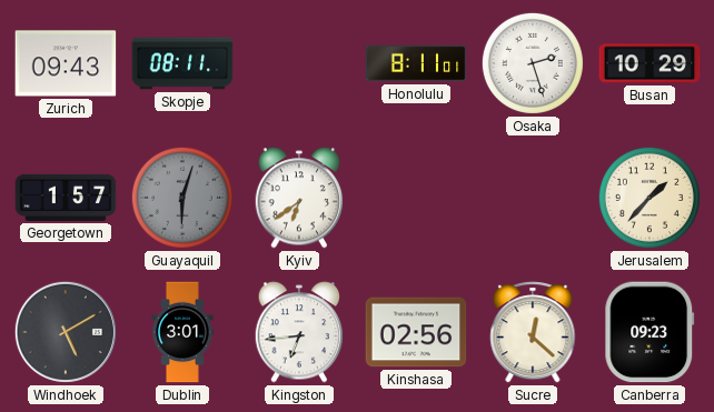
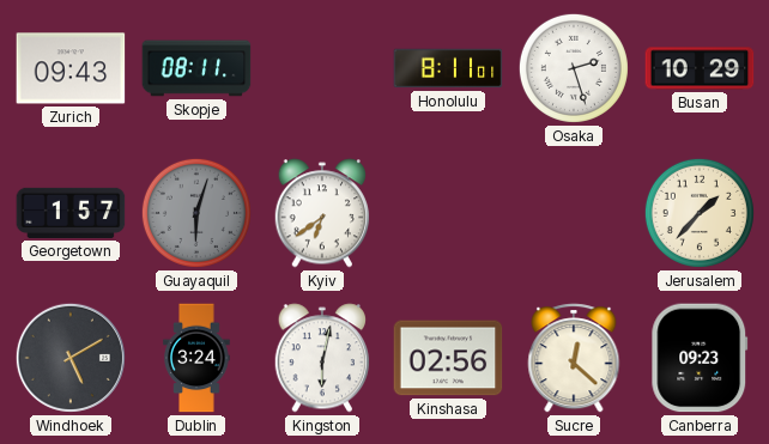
Dublin: 3:01 -> 3:24 (196, 358)
Kingston: 6:44 -> 6:02 (322, 358)
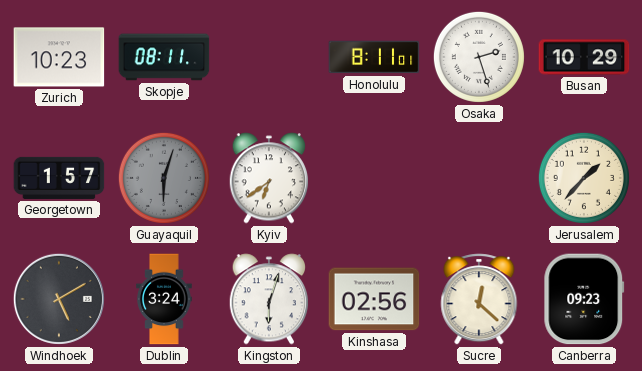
Zurich: 09:43 -> 10:23 (59, 57)
Kingston: 6:02 -> 6:03 (269, 299)
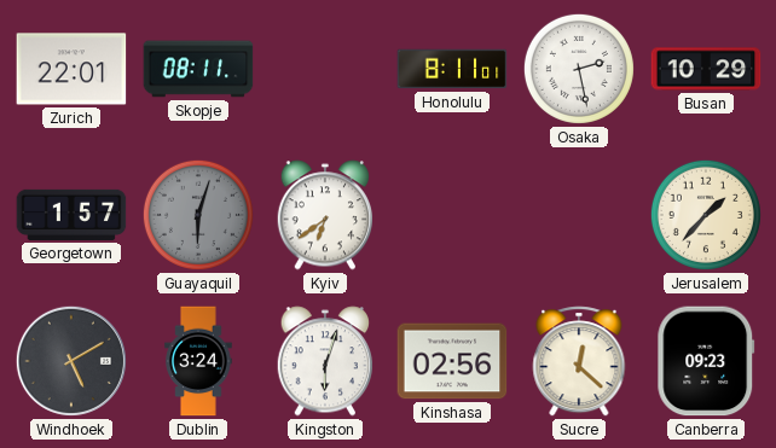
Zurich: 10:23 -> 22:01 (71, 69)
Osaka: 2:27 -> 2:28 (579, 69)
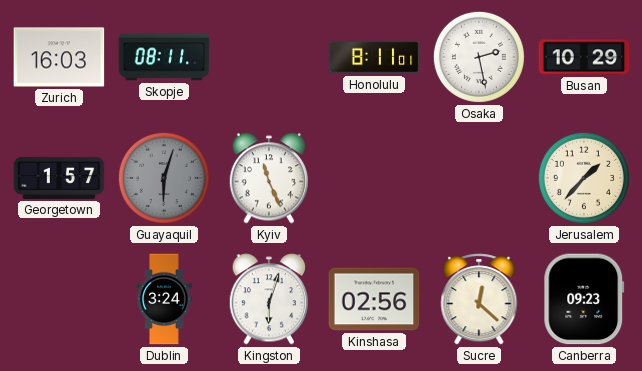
Zurich: 22:01 -> 16:03 (59, 57)
Kyiv: 6:39 -> 11:26 (269, 178)
Windhoek: 5:10 -> none (71, 361)
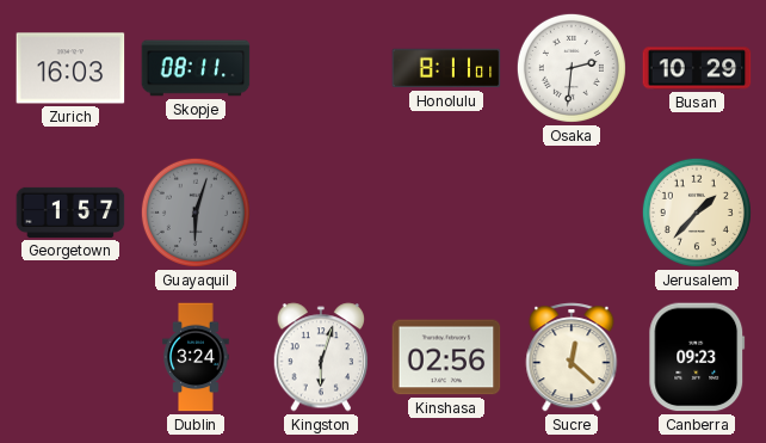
Osaka: 2:28 -> 2:31 (572, 68)
Kyiv: 11:26 -> none (269, 178)
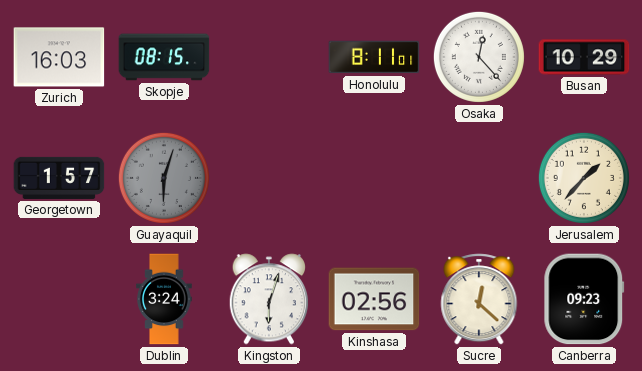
Skopje: 08:11 -> 08:15 (164, 57)
Osaka: 2:31 -> 12:23 (479, 57)
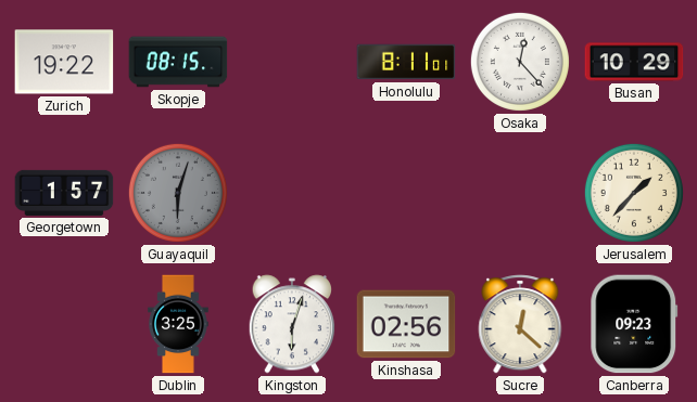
Zurich: 16:03 -> 19:22 (64, 62)
Dublin: 3:24 -> 3:25 (178, 324)
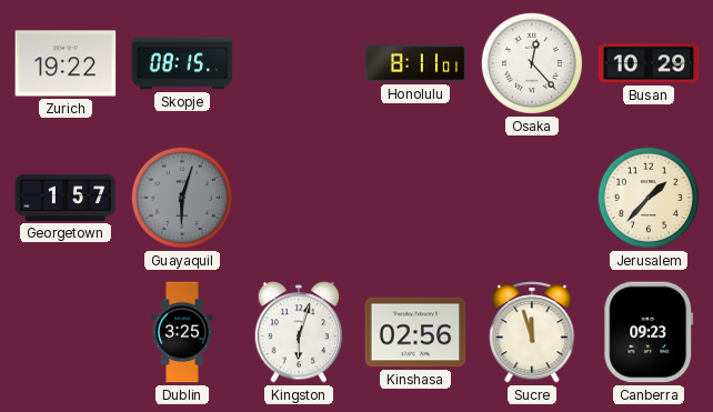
Sucre: 12:22 -> 11:57 (532, 332)
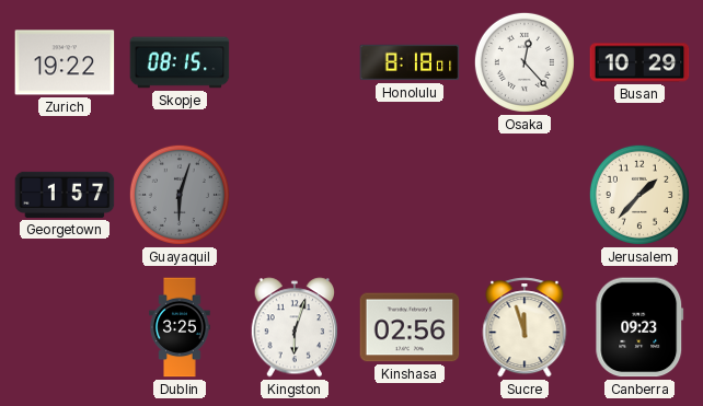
Honolulu: 8:11 -> 8:18 (410, 62)
